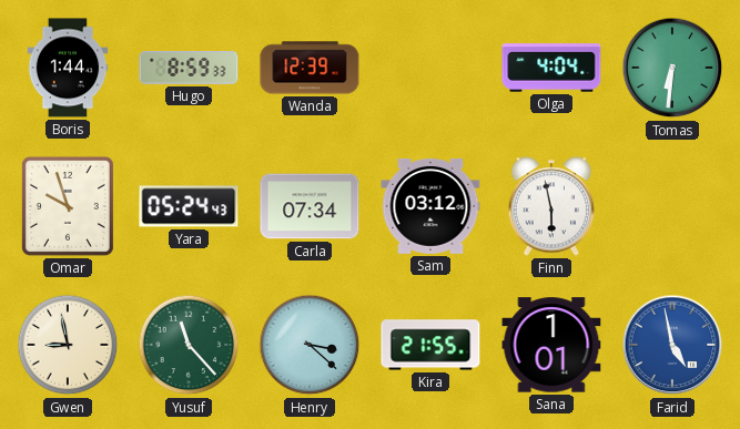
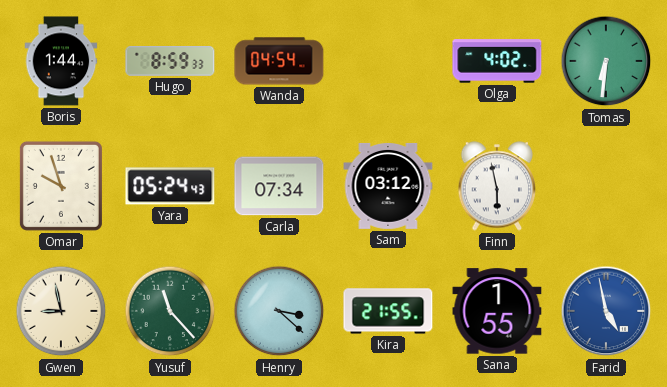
Wanda: 12:39 -> 04:54 (279, 61)
Olga: 4:04 -> 4:02 (497, 61)
Sana: 1:01 -> 1:55 (497, 311)
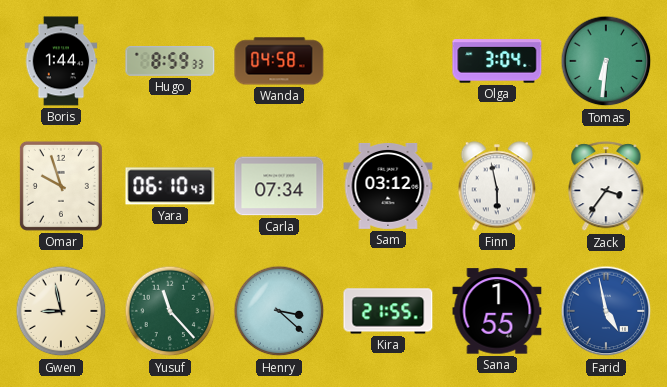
Wanda: 04:54 -> 04:58 (279, 61)
Olga: 4:02 -> 3:04 (497, 61)
Yara: 05:24 -> 06:10 (170, 186)
Zack: none -> 3:36 (606, 187)
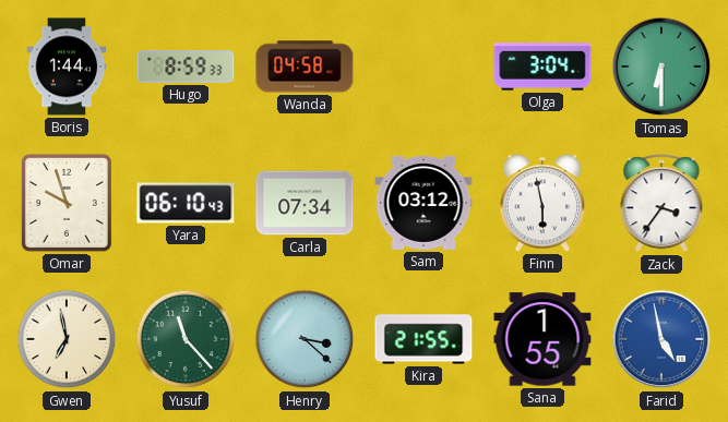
Tomas: 6:31 -> 6:30 (661, 67)
Gwen: 8:58 -> 6:58 (67, 339)
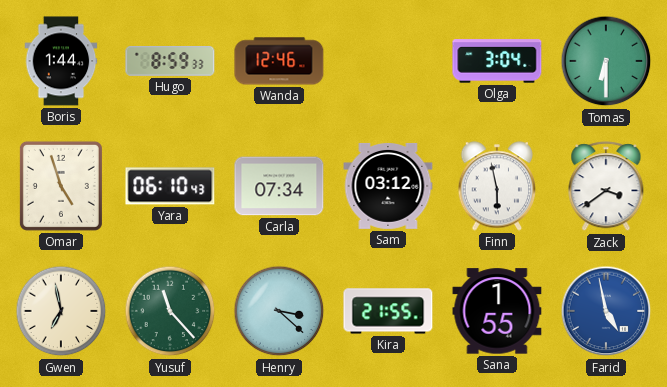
Wanda: 04:58 -> 12:46 (279, 61)
Omar: 9:57 -> 4:57 (61, 186)
Zack: 3:36 -> 3:39 (606, 187)
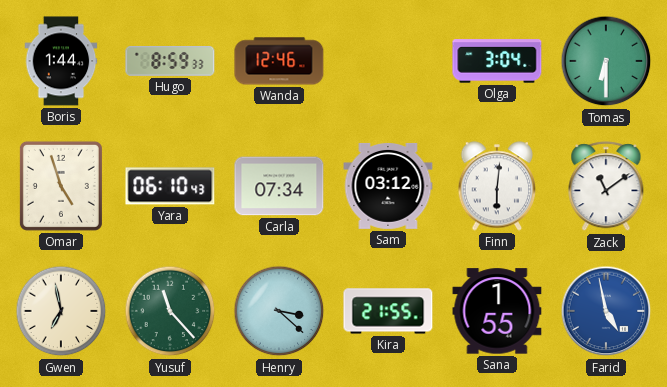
Finn: 5:58 -> 6:01 (497, 186)
Zack: 3:39 -> 11:09 (606, 187)
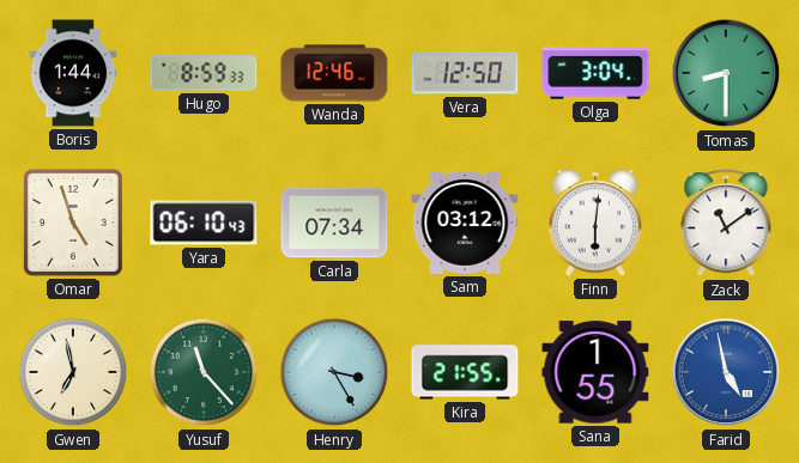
Vera: none -> 12:50 (465, 73)
Tomas: 6:30 -> 8:30 (726, 73)
Henry: 3:22 -> 3:25 (334, 372)
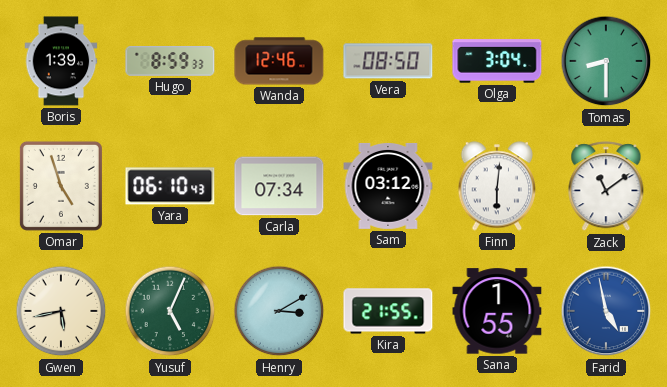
Boris: 1:44 -> 1:39 (61, 61)
Vera: 12:50 -> 08:50 (388, 61)
Gwen: 6:58 -> 5:43 (61, 311)
Yusuf: 11:23 -> 5:04 (170, 311)
Henry: 3:25 -> 3:10 (279, 311)
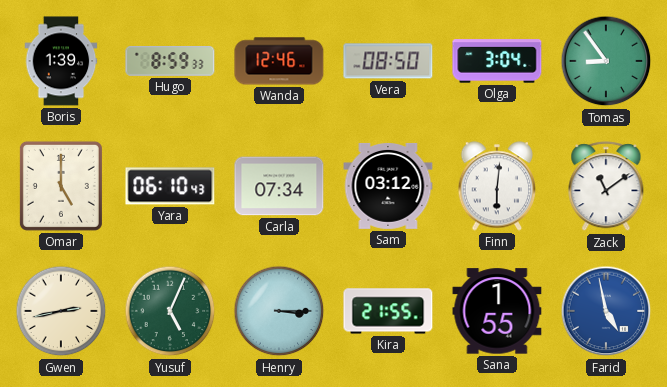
Tomas: 8:30 -> 8:54 (606, 61)
Omar: 4:57 -> 5:00 (61, 186)
Gwen: 5:43 -> 2:43 (61, 311)
Henry: 3:10 -> 3:15 (279, 311)
